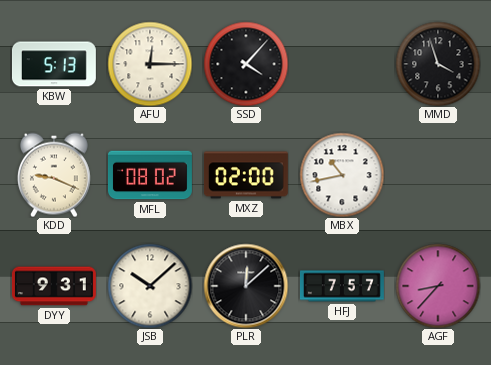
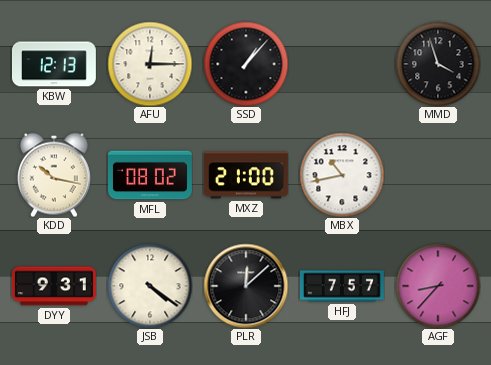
KBW: 5:13 -> 12:13 (54, 64)
SSD: 4:07 -> 1:07 (246, 64)
KDD: 9:19 -> 10:17 (54, 175)
MXZ: 02:00 -> 21:00 (246, 175)
JSB: 10:08 -> 4:21 (150, 286)
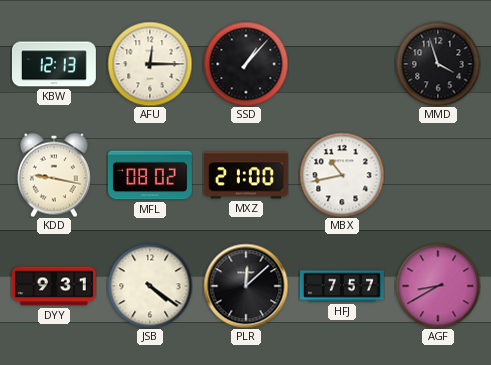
KDD: 10:17 -> 9:17 (54, 175)
AGF: 8:37 -> 8:40 (438, 286)
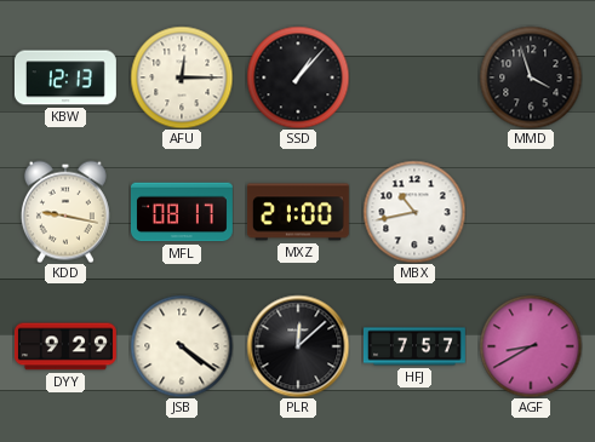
MFL: 08:02 -> 08:17 (182, 212)
DYY: 9:31 -> 9:29 (65, 346)
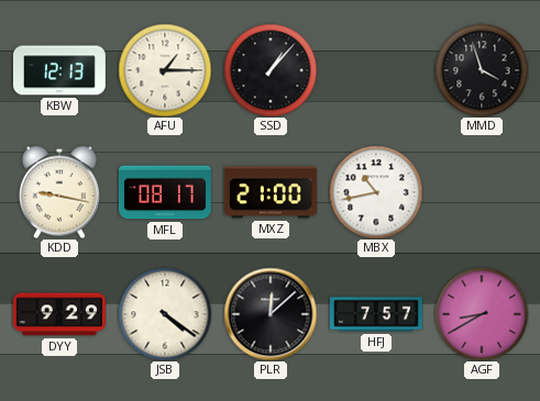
AFU: 12:15 -> 1:15 (165, 70)
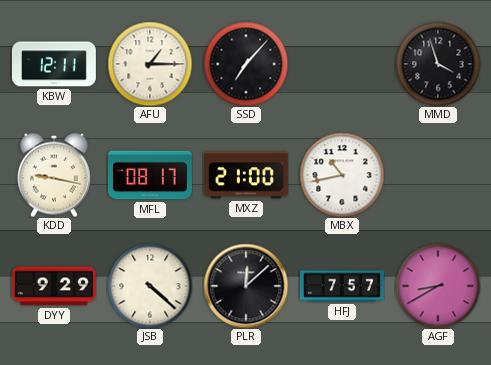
KBW: 12:13 -> 12:11 (54, 64)
SSD: 1:07 -> 7:07 (246, 64)
JSB: 4:21 -> 4:22 (150, 286)
